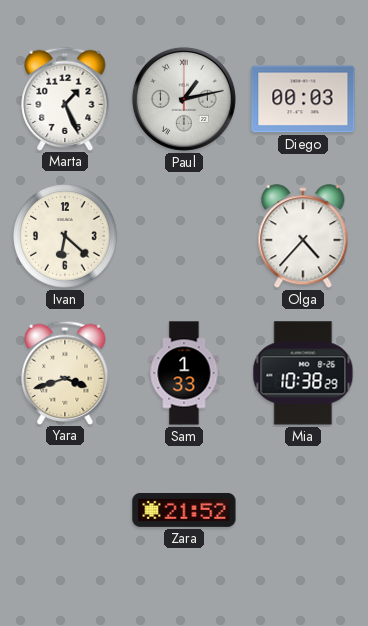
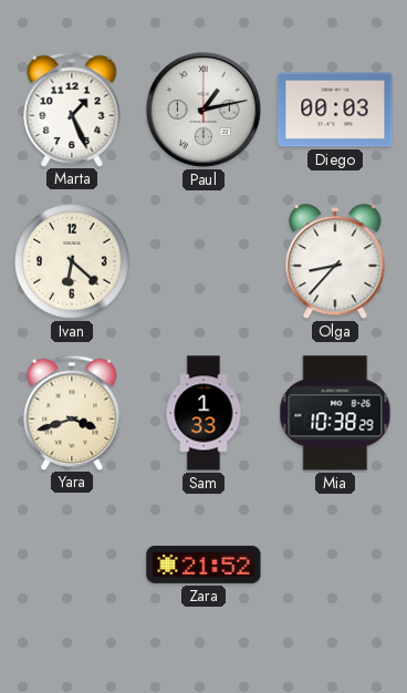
Olga: 4:37 -> 8:37 (335, 262)
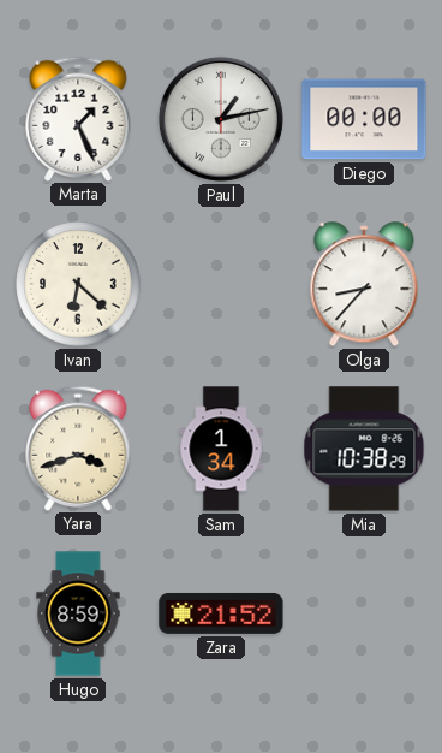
Diego: 00:03 -> 00:00 (364, 119)
Sam: 1:33 -> 1:34 (221, 449)
Hugo: none -> 8:59 (78, 613)
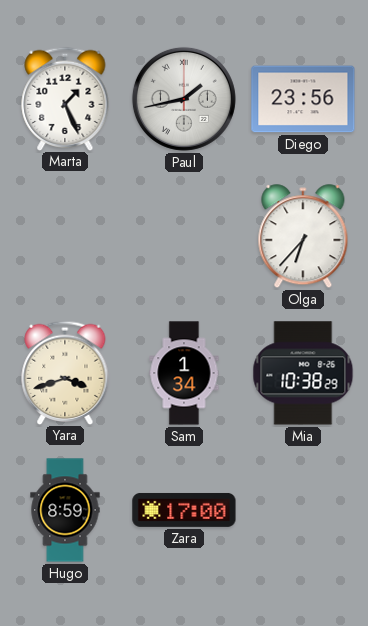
Paul: 1:13 -> 1:43 (184, 99)
Diego: 00:00 -> 23:56 (303, 99)
Ivan: 6:22 -> none (78, 284)
Olga: 8:37 -> 6:37 (303, 237)
Zara: 21:52 -> 17:00 (184, 510)
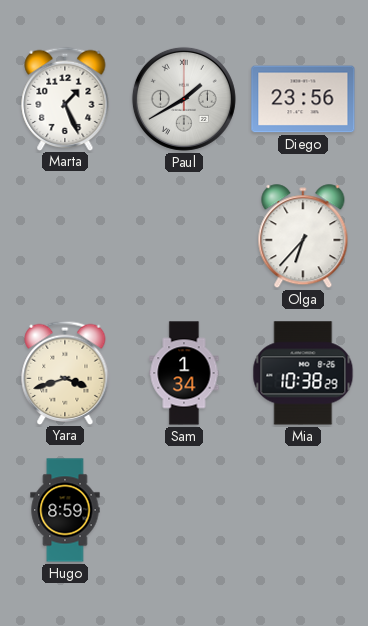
Paul: 1:43 -> 1:40 (184, 99)
Zara: 17:00 -> none (184, 510)
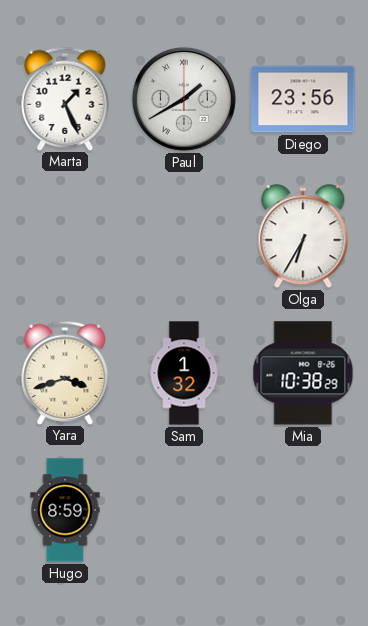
Olga: 6:37 -> 6:35 (303, 237)
Sam: 1:34 -> 1:32 (184, 373)
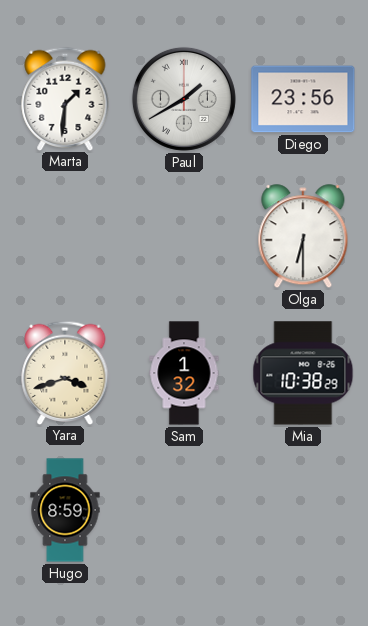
Marta: 1:26 -> 1:31 (65, 98)
Olga: 6:35 -> 6:30 (303, 237)
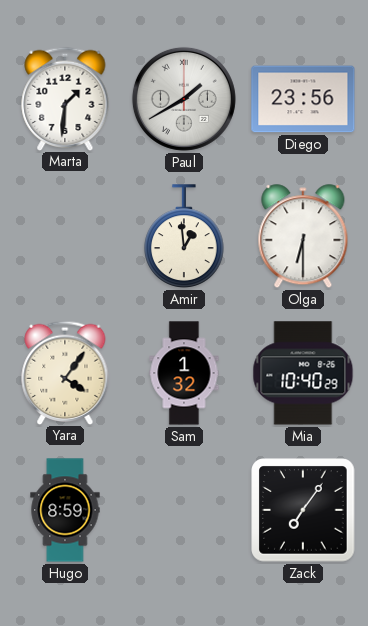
Amir: none -> 12:59 (184, 236)
Yara: 3:42 -> 4:06 (65, 372)
Mia: 10:38 -> 10:40 (303, 373)
Zack: none -> 7:06 (303, 510)
